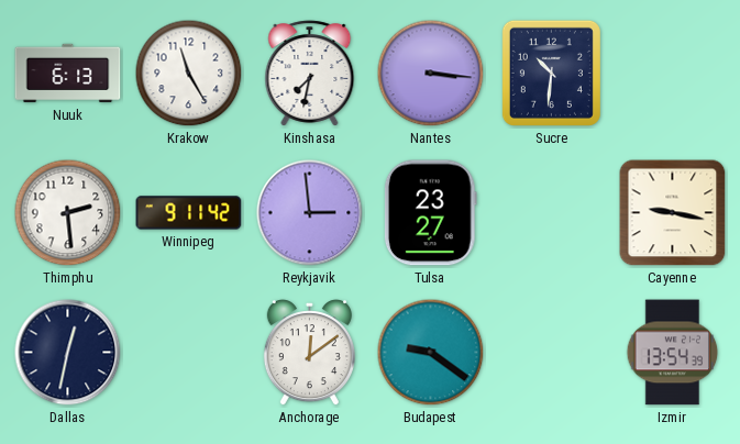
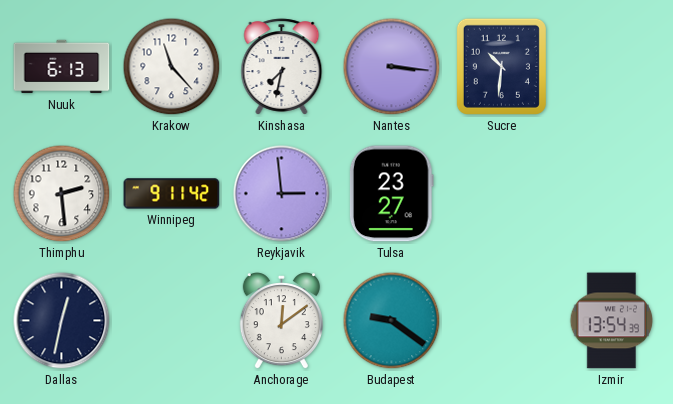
Krakow: 11:25 -> 11:23 (172, 67)
Cayenne: 9:17 -> none (673, 213)
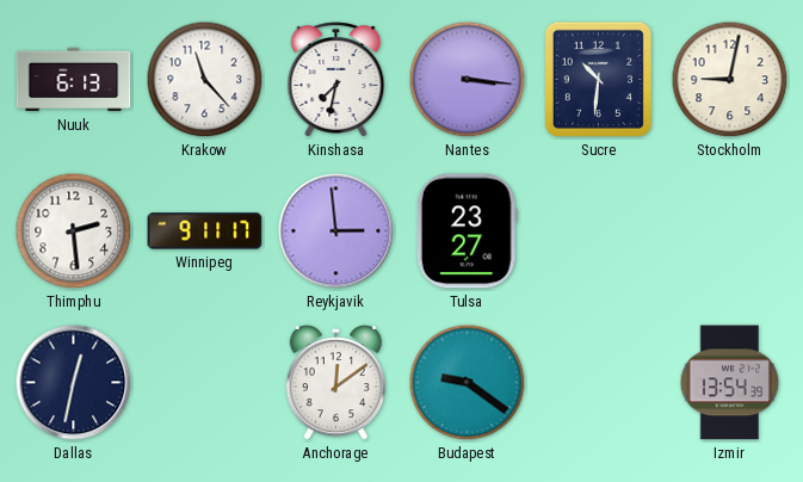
Stockholm: none -> 9:02 (730, 80)
Winnipeg: 9:11:42 -> 9:11:17 (205, 231)
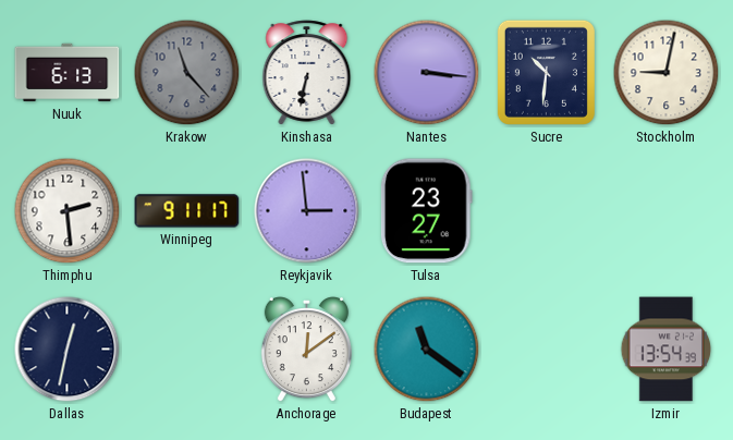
Krakow dial: white -> grey (187, 73)
Kinshasa: 7:32 -> 6:32 (307, 73)
Budapest: 9:21 -> 11:21 (427, 350)
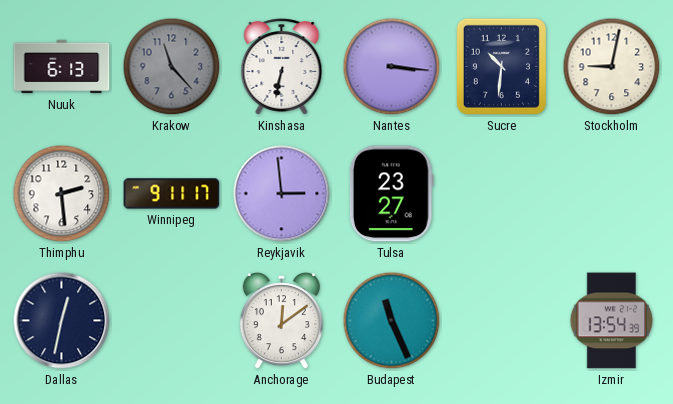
Budapest: 11:21 -> 11:26 (392, 321)
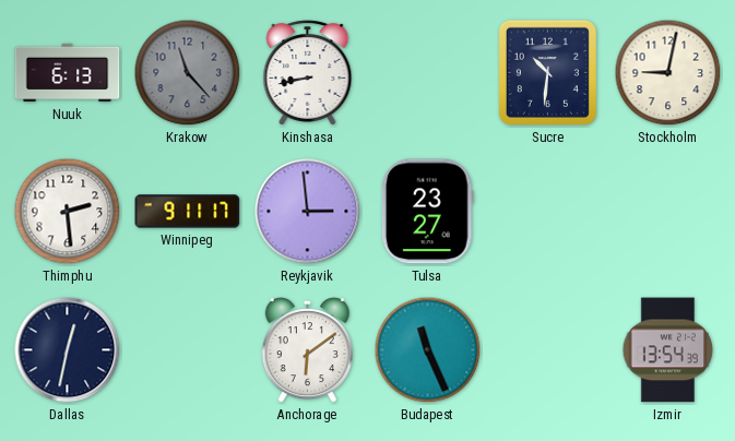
Kinshasa: 6:32 -> 8:43 (308, 73)
Nantes: 3:16 -> none (392, 67)
Anchorage: 12:09 -> 6:09 (307, 350)
